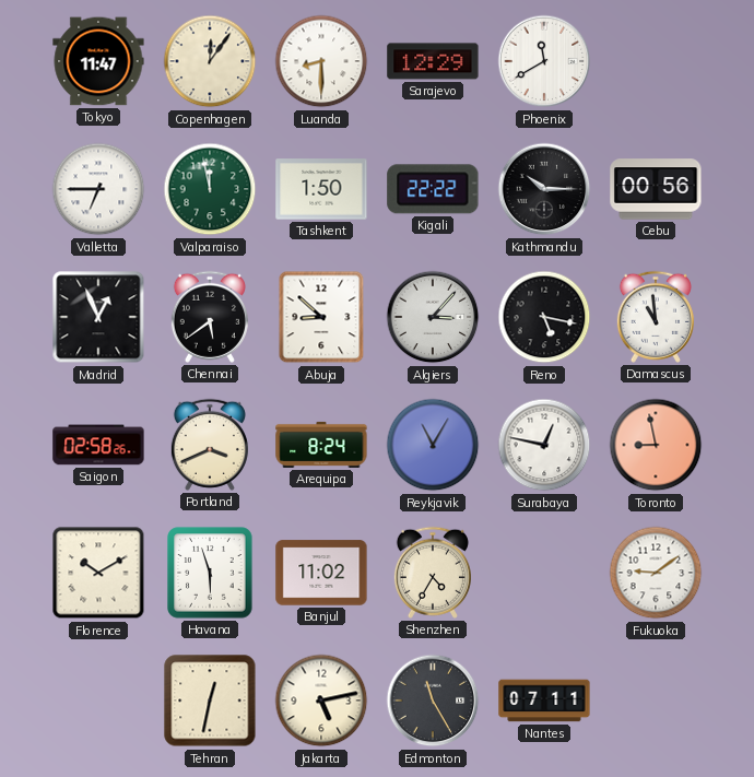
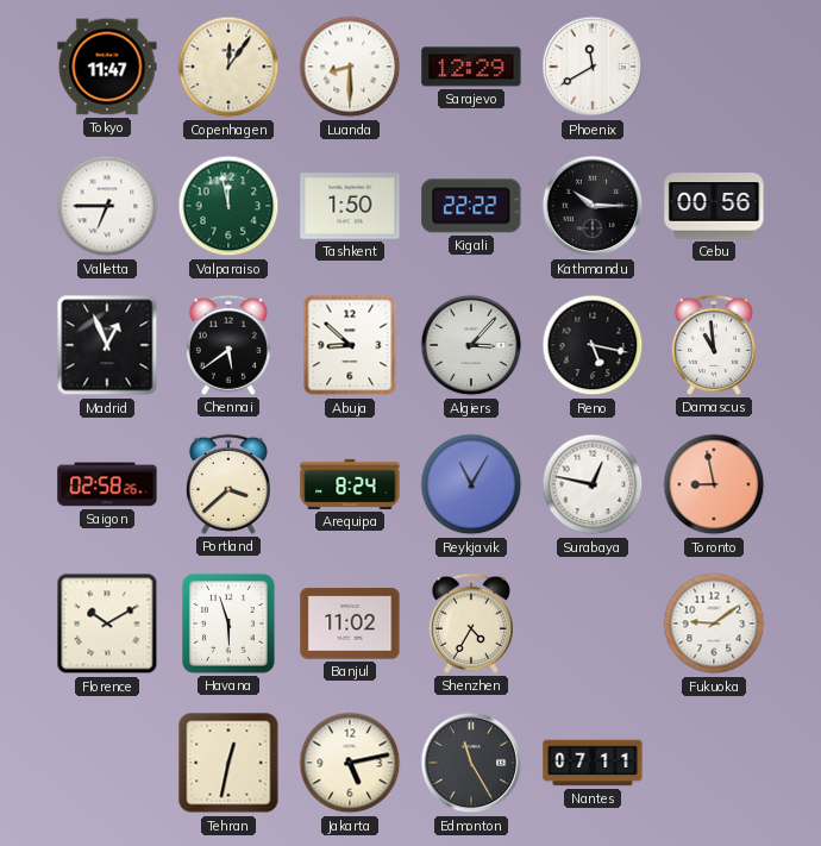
Portland: 3:41 -> 3:38 (228, 484)
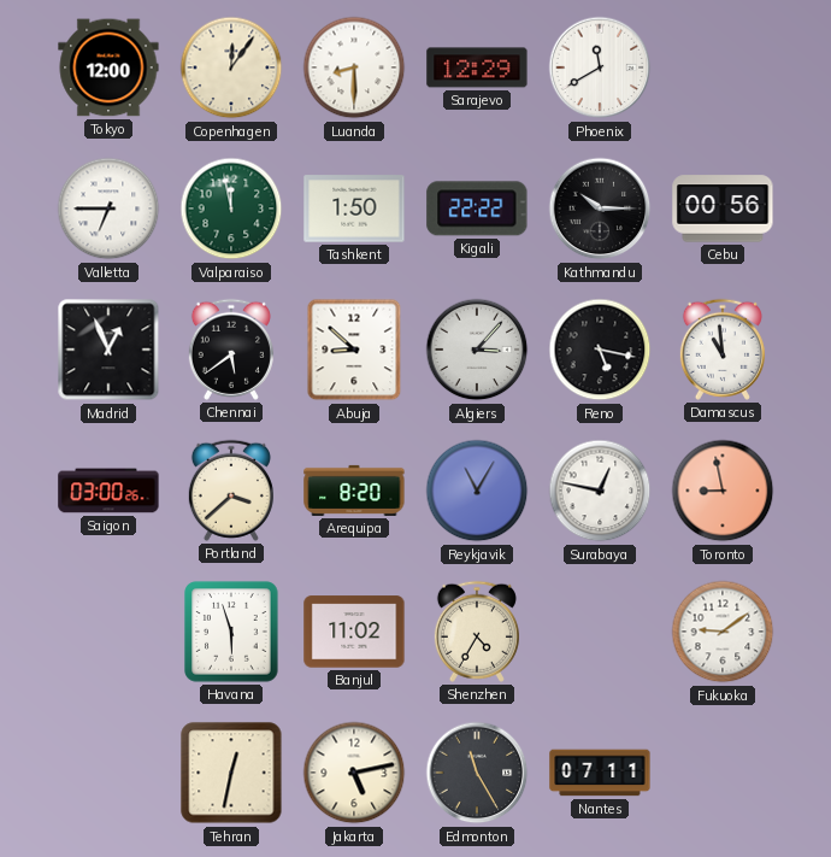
Tokyo: 11:47 -> 12:00 (108, 67)
Saigon: 02:58 -> 03:00 (108, 491)
Arequipa: 8:24 -> 8:20 (354, 491)
Florence: 10:10 -> none (107, 623)
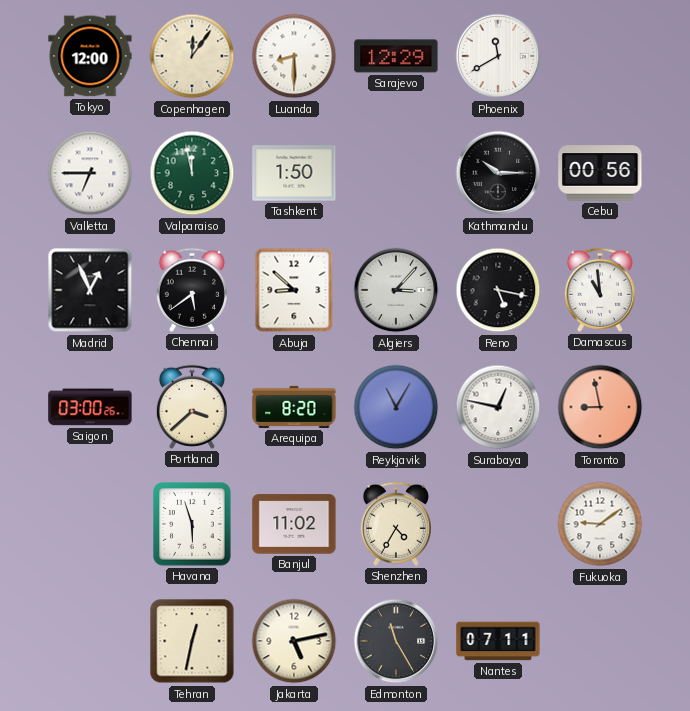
Kigali: 22:22 -> none (477, 209)
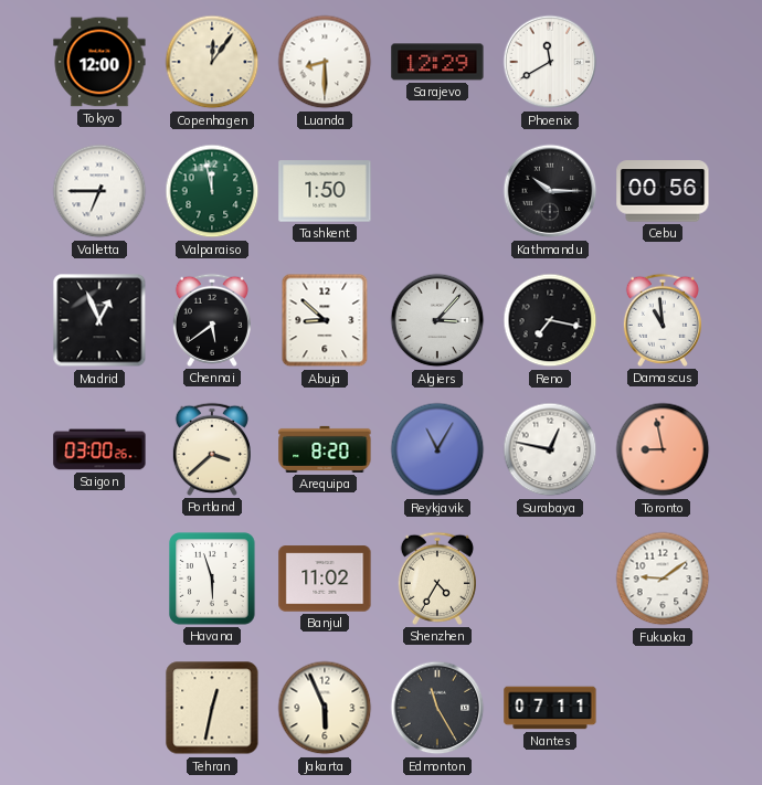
Reno: 5:17 -> 7:17 (550, 320)
Jakarta: 5:13 -> 5:56 (325, 708)
